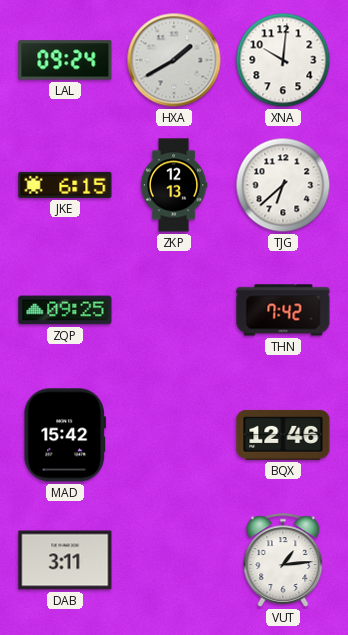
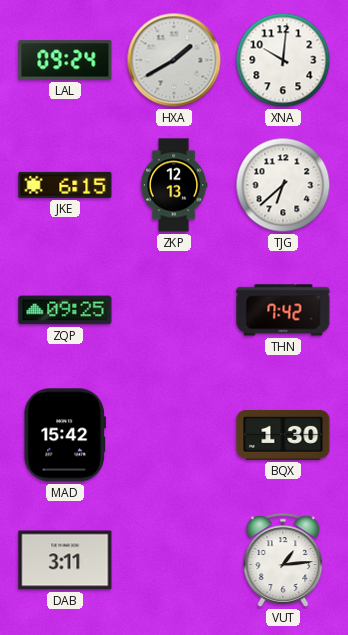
BQX: 12:46 -> 1:30 (283, 435)
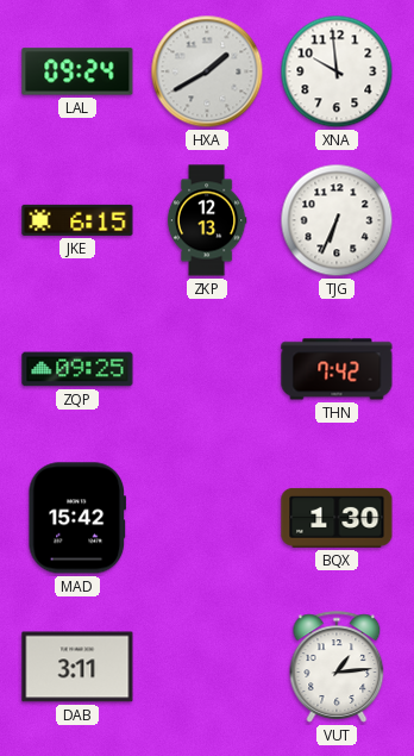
XNA: 10:01 -> 9:59 (337, 71)
TJG: 6:38 -> 6:34 (337, 220)
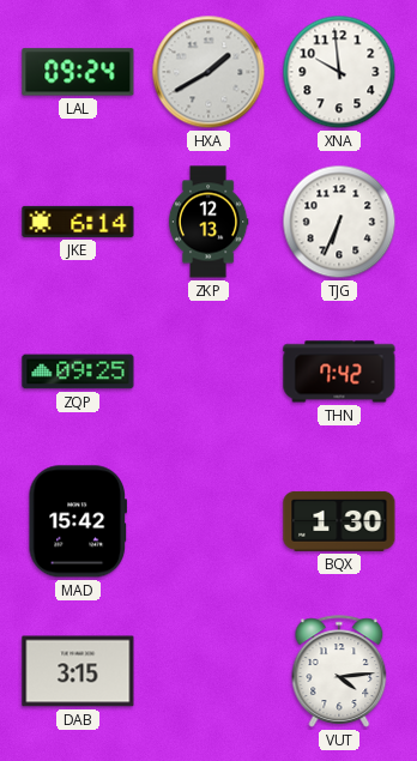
JKE: 6:15 -> 6:14 (78, 222)
DAB: 3:11 -> 3:15 (78, 671)
VUT: 1:14 -> 4:14 (339, 671)
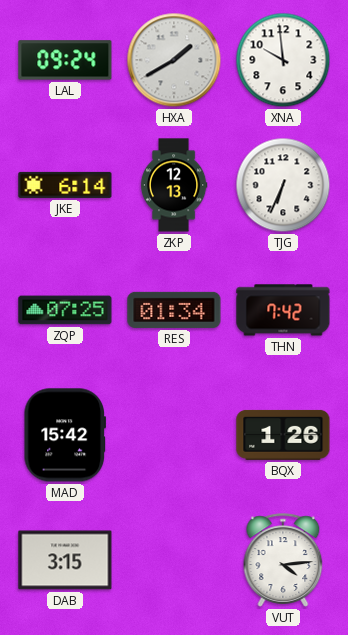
ZQP: 09:25 -> 07:25 (65, 310)
RES: none -> 01:34 (174, 310)
BQX: 1:30 -> 1:26 (283, 435)
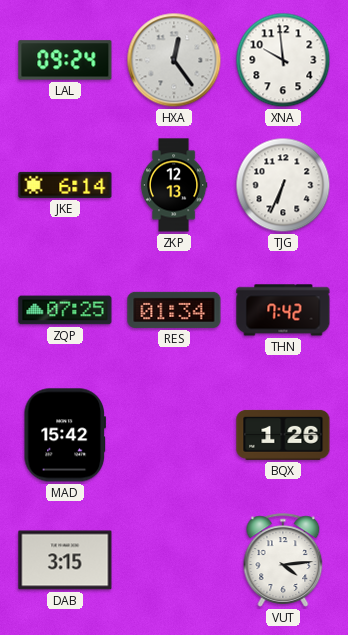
HXA: 1:40 -> 12:24 (174, 60)
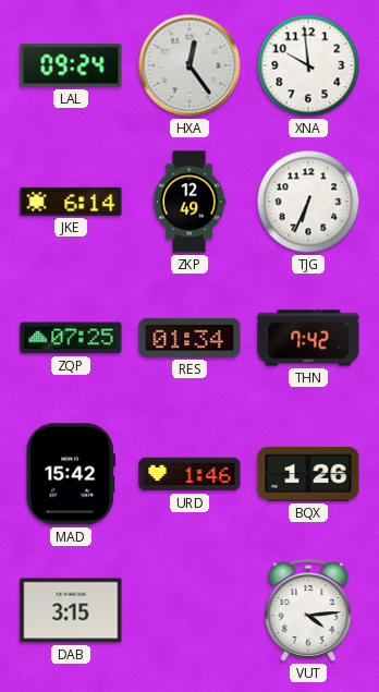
ZKP: 12:13 -> 12:49 (189, 202)
URD: none -> 1:46 (189, 474)
